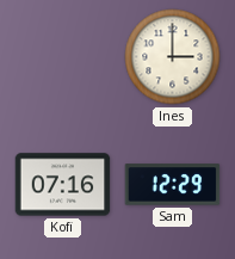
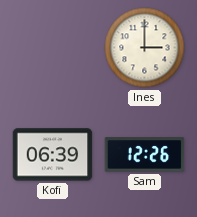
Kofi: 07:16 -> 06:39 (53, 155)
Sam: 12:29 -> 12:26 (145, 155)
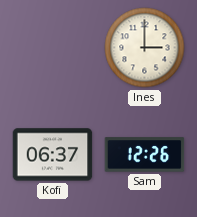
Kofi: 06:39 -> 06:37 (53, 155)
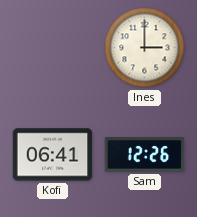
Kofi: 06:37 -> 06:41 (53, 155)
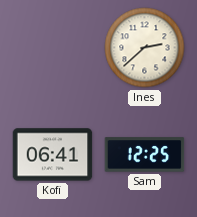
Ines: 3:00 -> 2:38 (145, 48)
Sam: 12:26 -> 12:25 (145, 155)
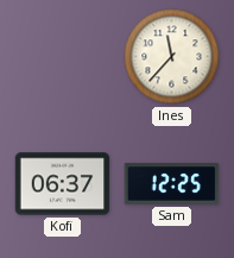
Ines: 2:38 -> 11:37 (172, 57)
Kofi: 06:41 -> 06:37 (63, 184)
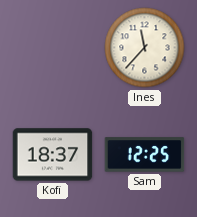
Kofi: 06:37 -> 18:37 (53, 155)
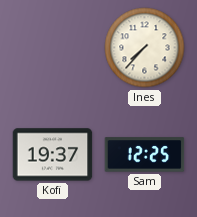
Ines: 11:37 -> 7:37 (145, 48)
Kofi: 18:37 -> 19:37 (53, 155)
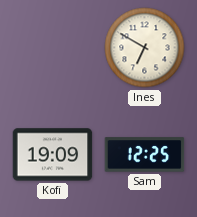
Ines: 7:37 -> 6:50 (145, 48)
Kofi: 19:37 -> 19:09 (53, 155)
